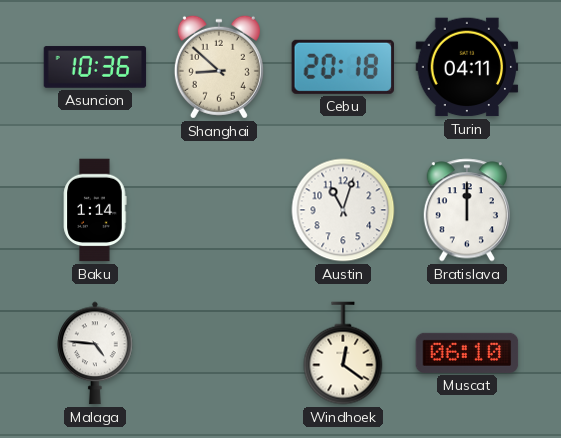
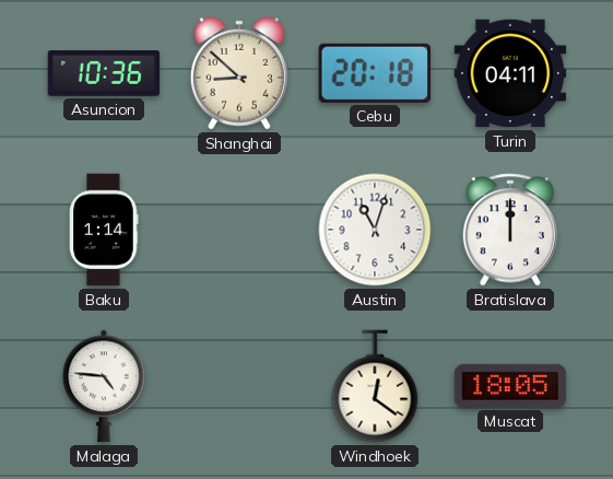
Muscat: 06:10 -> 18:05 (510, 386)
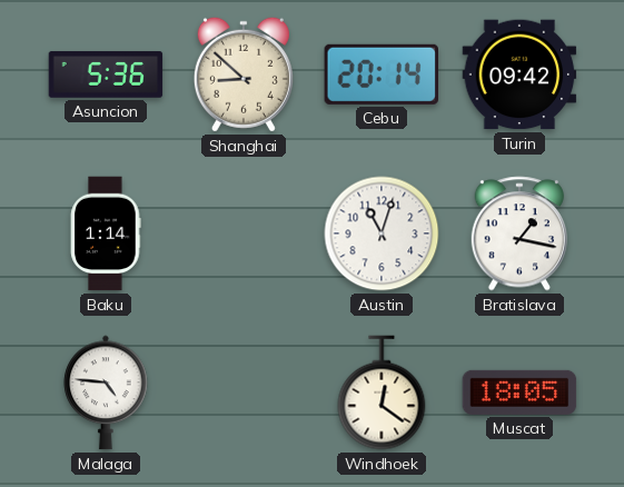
Asuncion: 10:36 -> 5:36 (106, 74)
Cebu: 20:18 -> 20:14 (380, 74)
Turin: 04:11 -> 09:42 (519, 74)
Bratislava: 12:00 -> 1:17 (518, 233)
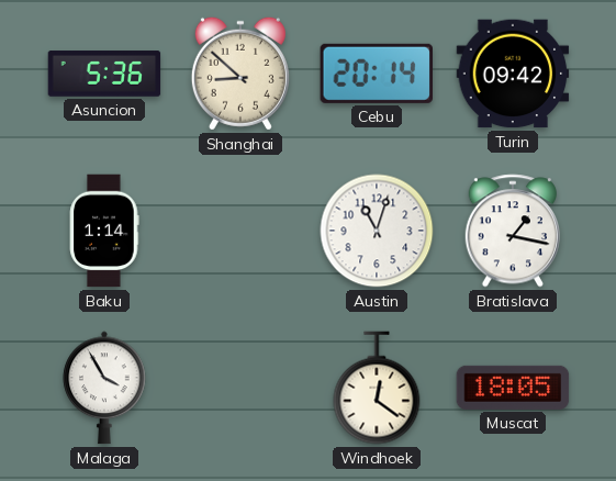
Malaga: 4:46 -> 3:55 (104, 388)
